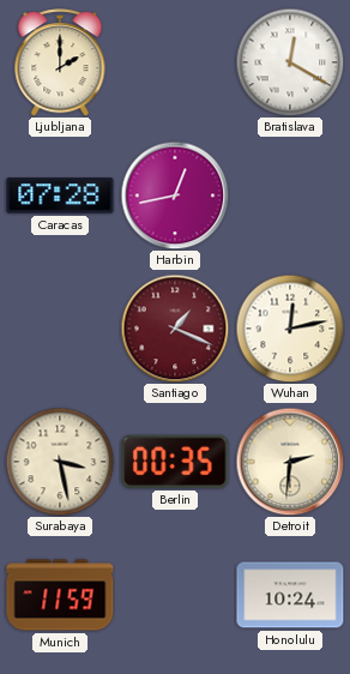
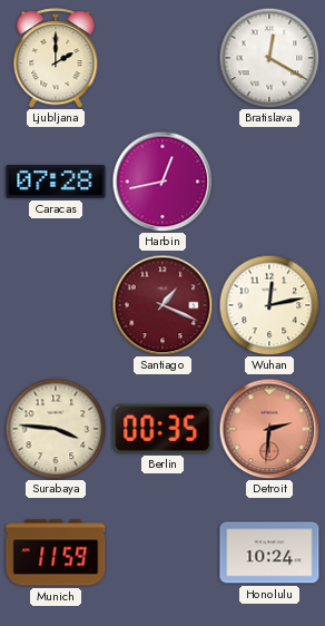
Surabaya: 3:28 -> 3:46 (56, 429)
Detroit dial: cream -> salmon (269, 429)
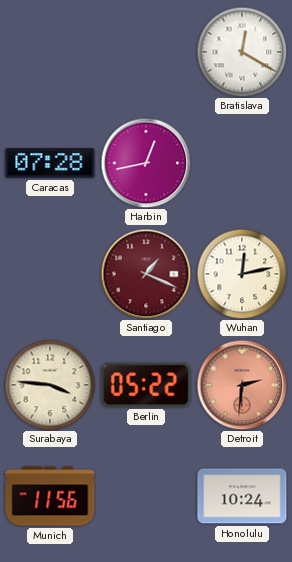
Ljubljana: 2:00 -> none (56, 58)
Berlin: 00:35 -> 05:22 (146, 385)
Munich: 11:59 -> 11:56 (50, 496)
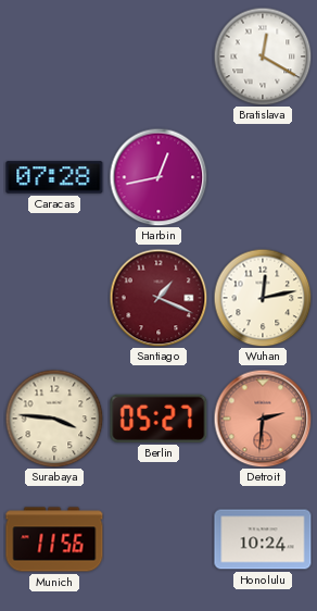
Berlin: 05:22 -> 05:27 (158, 419)
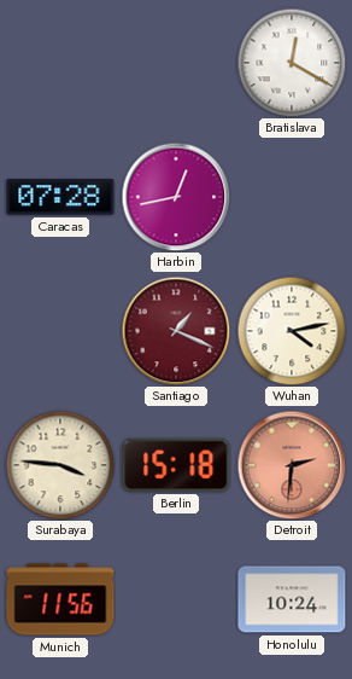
Wuhan: 12:13 -> 4:13 (292, 331)
Berlin: 05:27 -> 15:18 (176, 465)
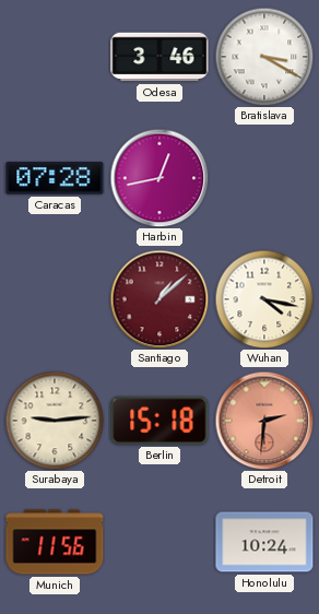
Odesa: none -> 3:46 (159, 57)
Bratislava: 12:20 -> 3:20 (264, 57)
Santiago: 1:19 -> 1:08 (159, 299)
Wuhan: 4:13 -> 4:17 (264, 299)
Surabaya: 3:46 -> 9:14 (55, 421)
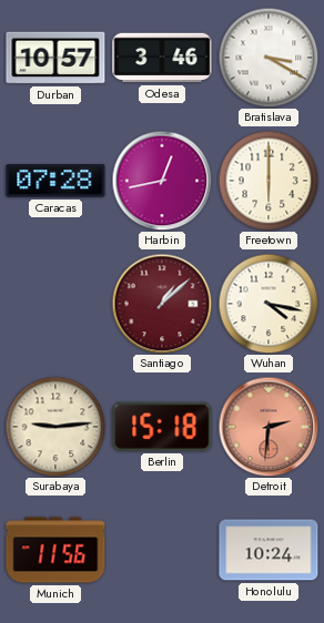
Durban: none -> 10:57 (55, 58)
Freetown: none -> 6:00 (269, 181)
